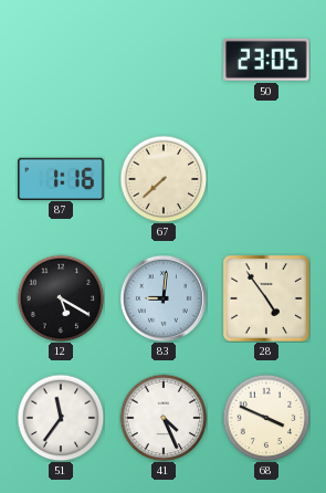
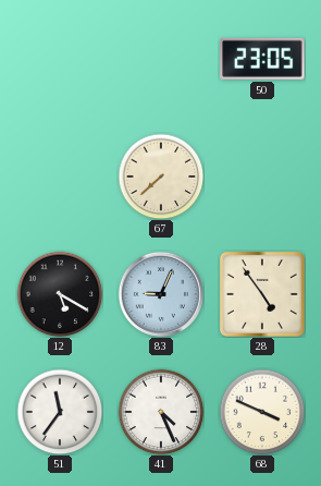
87: 1:16 -> none (61, 178)
83: 9:01 -> 9:04 (160, 293)
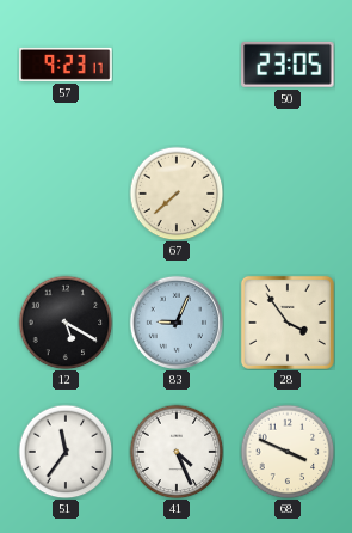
57: none -> 9:23 (66, 65)
28: 4:54 -> 3:54 (288, 323)
